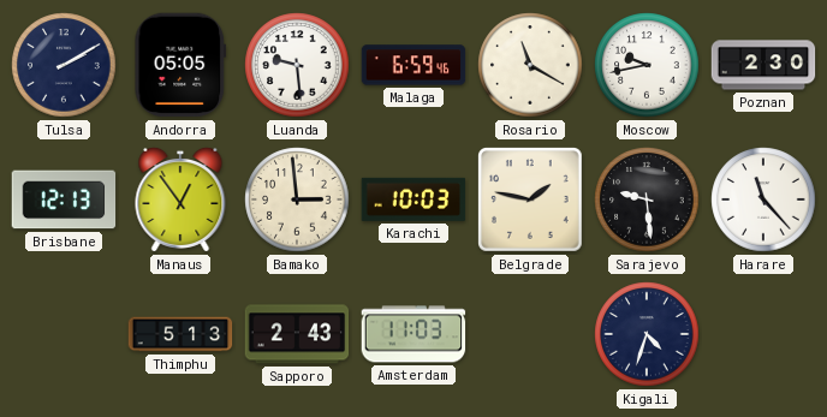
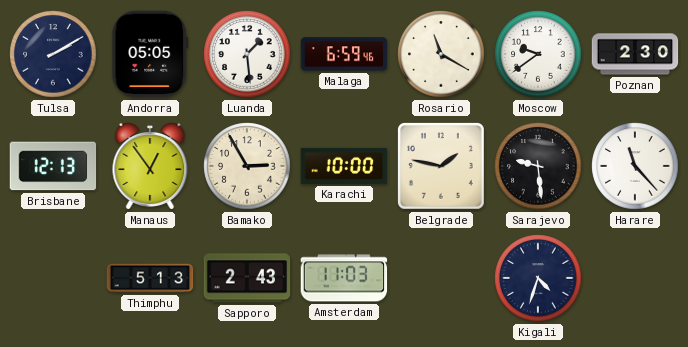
Luanda: 9:29 -> 1:29 (247, 54)
Moscow: 9:43 -> 9:39 (538, 54)
Bamako: 2:59 -> 2:55 (247, 166)
Karachi: 10:03 -> 10:00 (344, 166)
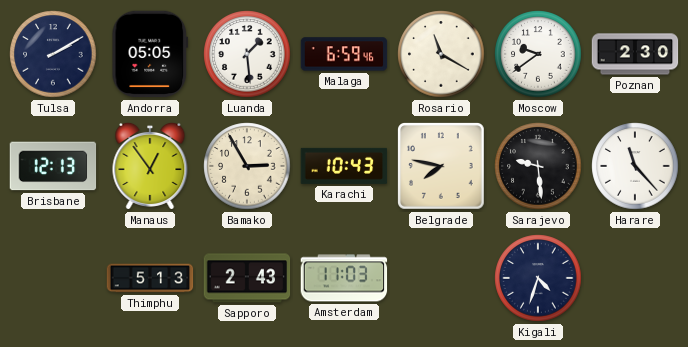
Karachi: 10:00 -> 10:43 (344, 166)
Belgrade: 1:47 -> 7:47 (442, 167)
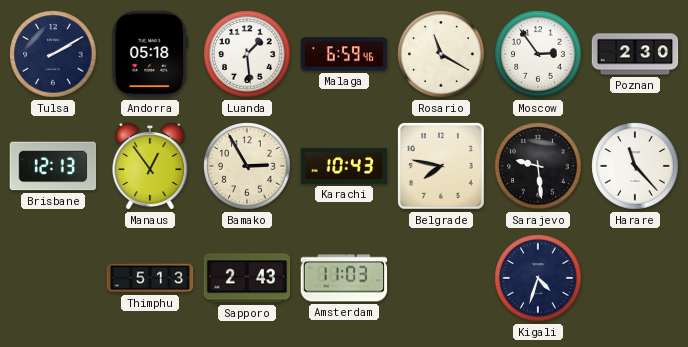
Andorra: 05:05 -> 05:18 (150, 54)
Moscow: 9:39 -> 2:54 (538, 54)
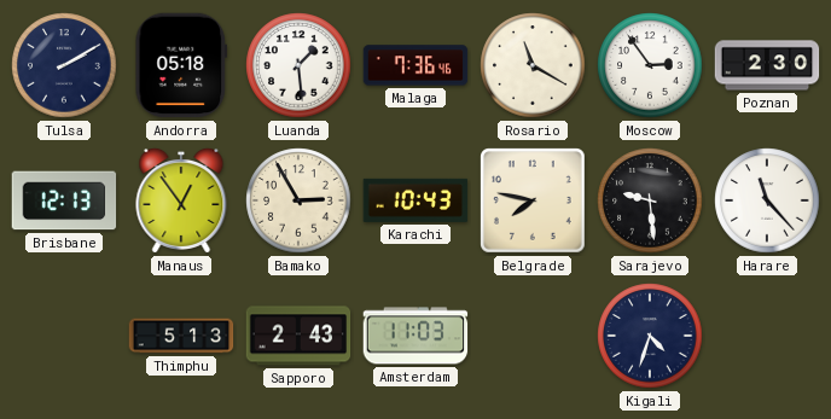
Malaga: 6:59 -> 7:36 (415, 65)
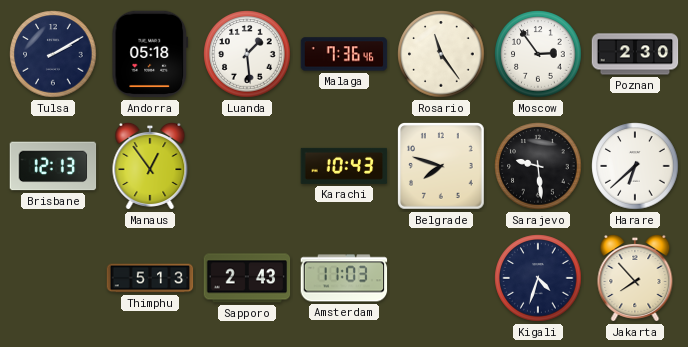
Rosario: 11:20 -> 11:24 (441, 54)
Bamako: 2:55 -> none (298, 200)
Belgrade: 7:47 -> 7:48 (442, 167)
Harare: 11:23 -> 6:38 (635, 166)
Jakarta: none -> 7:53 (635, 278)
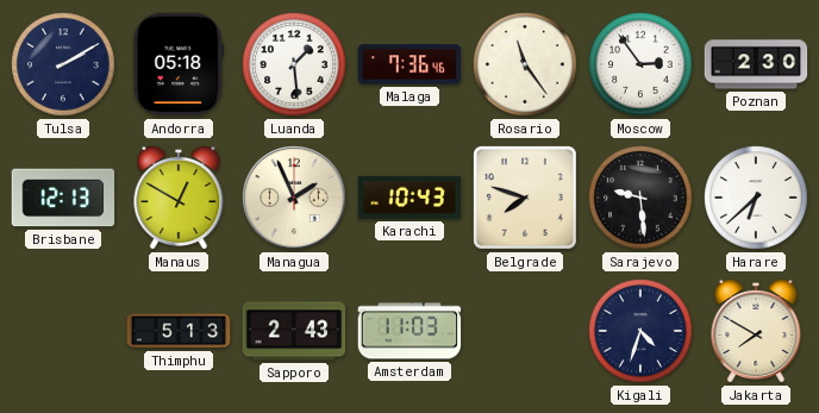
Manaus: 12:54 -> 12:50 (179, 198)
Managua: none -> 1:56 (294, 198)
Jakarta: 7:53 -> 7:50 (756, 331)
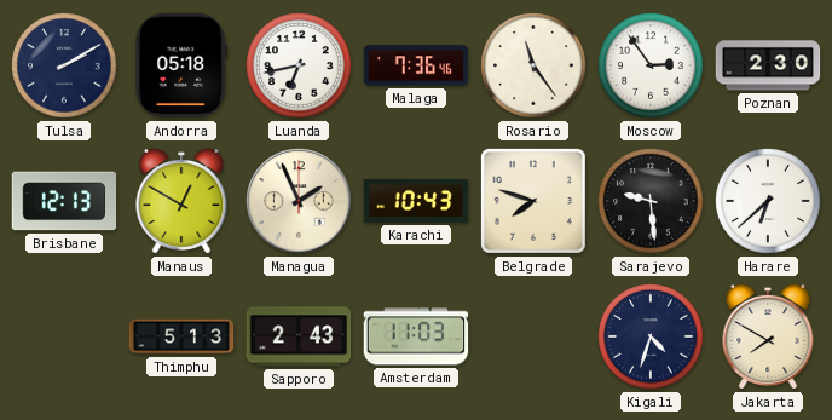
Luanda: 1:29 -> 6:43 (299, 65)
